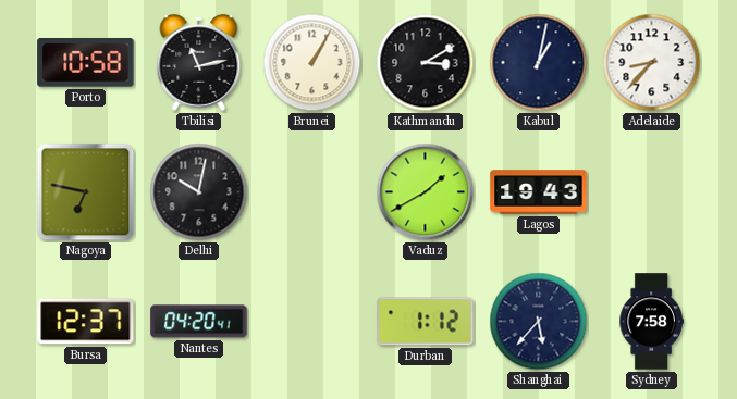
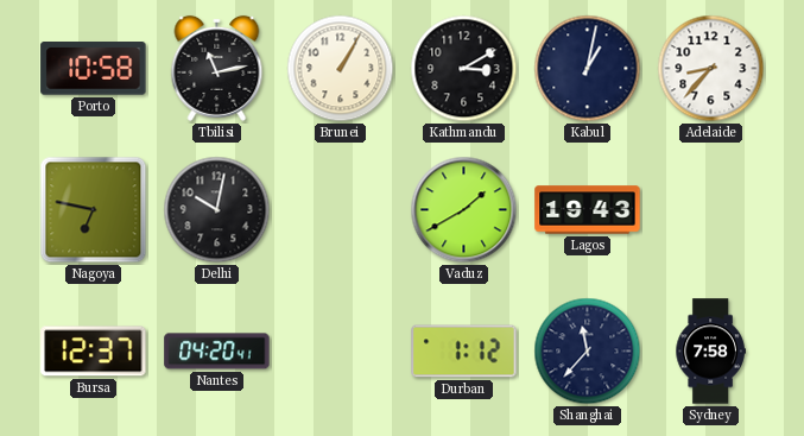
Shanghai: 5:37 -> 11:37 (588, 352)
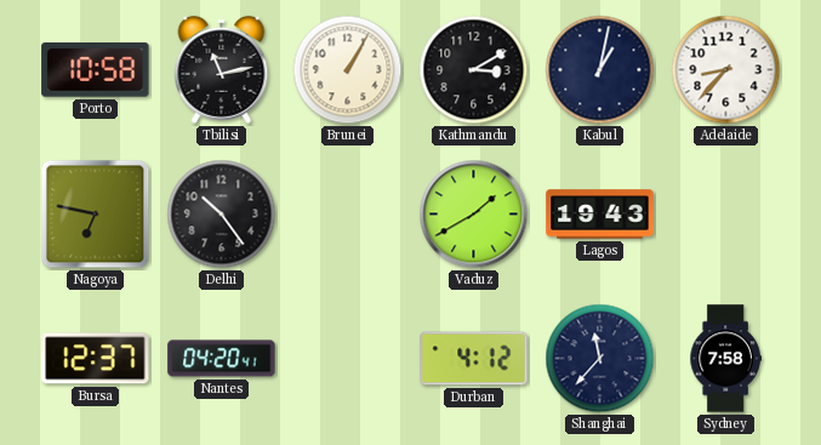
Delhi: 10:02 -> 10:24 (222, 215)
Durban: 1:12 -> 4:12 (474, 359)
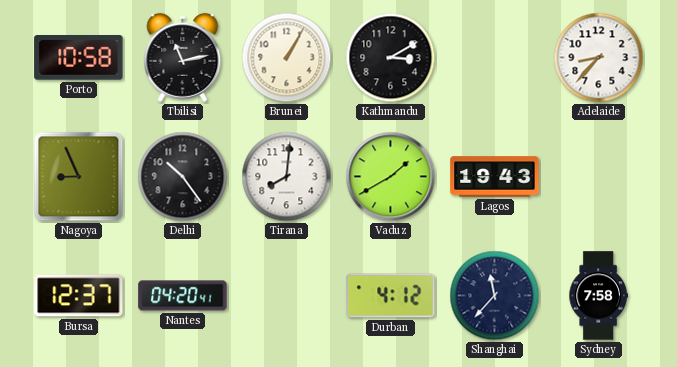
Kabul: 1:02 -> none (600, 70)
Nagoya: 6:47 -> 8:56 (79, 177)
Tirana: none -> 8:01 (287, 177)
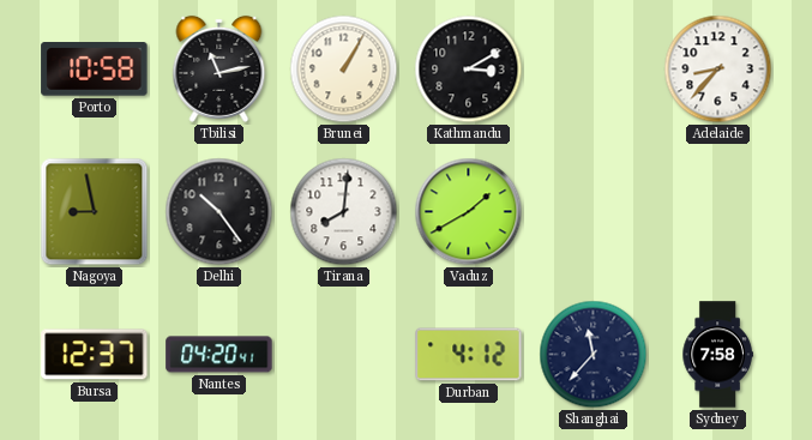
Nagoya: 8:56 -> 8:58 (95, 212)
Lagos: 19:43 -> none (495, 177)
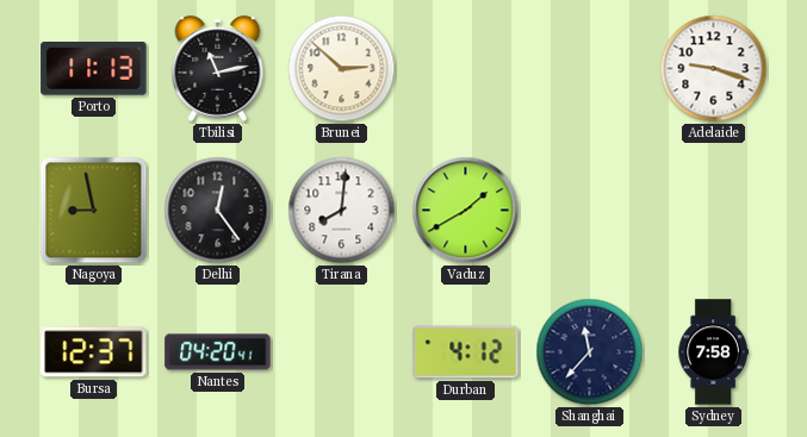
Porto: 10:58 -> 11:13 (94, 69)
Brunei: 1:05 -> 2:52 (342, 69)
Kathmandu: 3:10 -> none (469, 70)
Adelaide: 8:37 -> 9:18 (714, 69)
Delhi: 10:24 -> 12:24 (218, 211)
